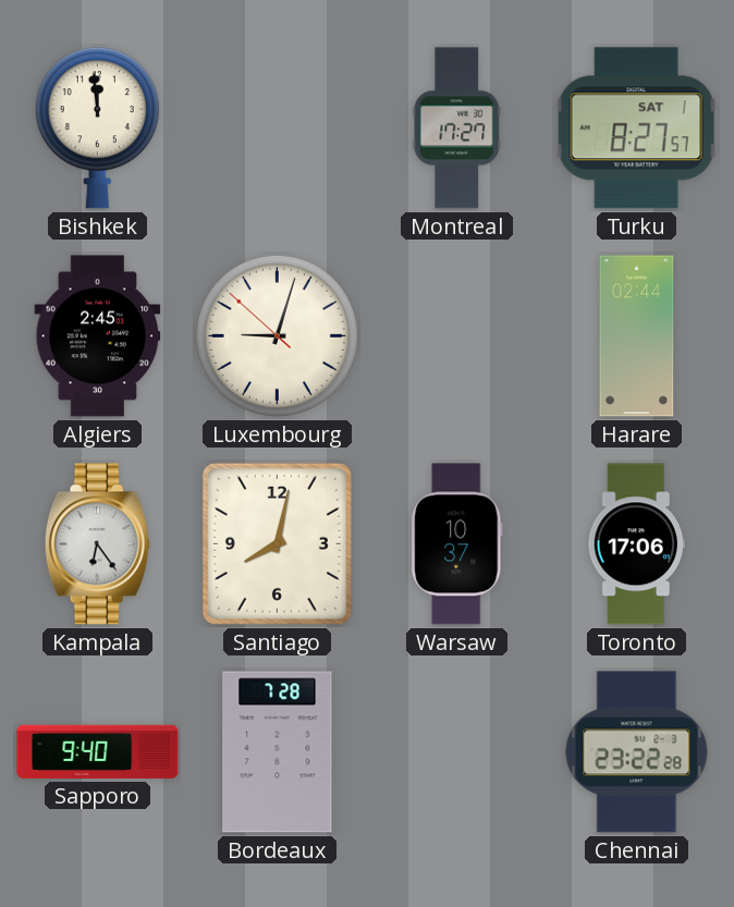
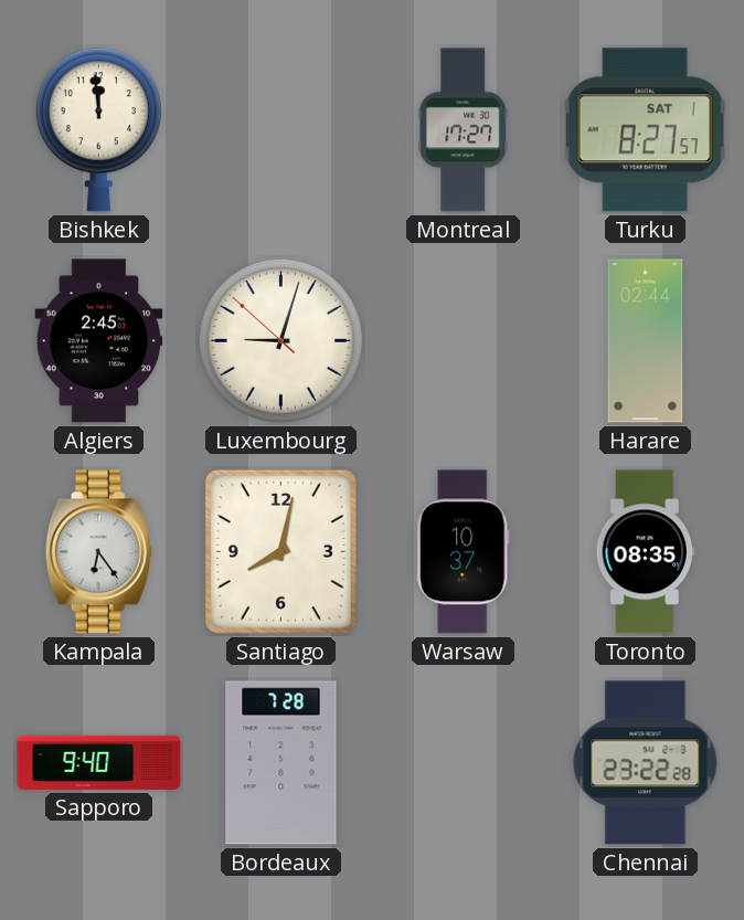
Toronto: 17:06 -> 08:35 (645, 552)
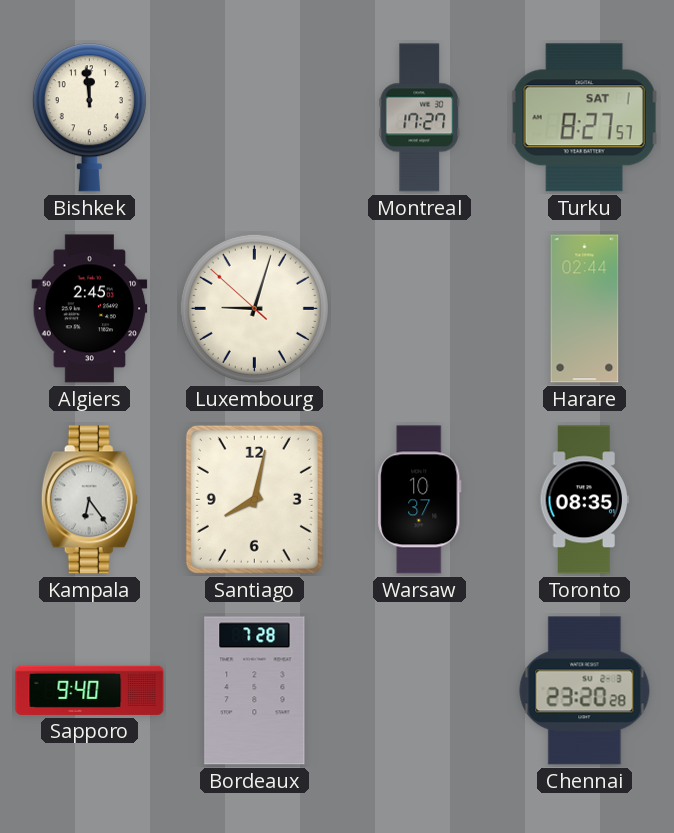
Chennai: 23:22 -> 23:20 (585, 691)
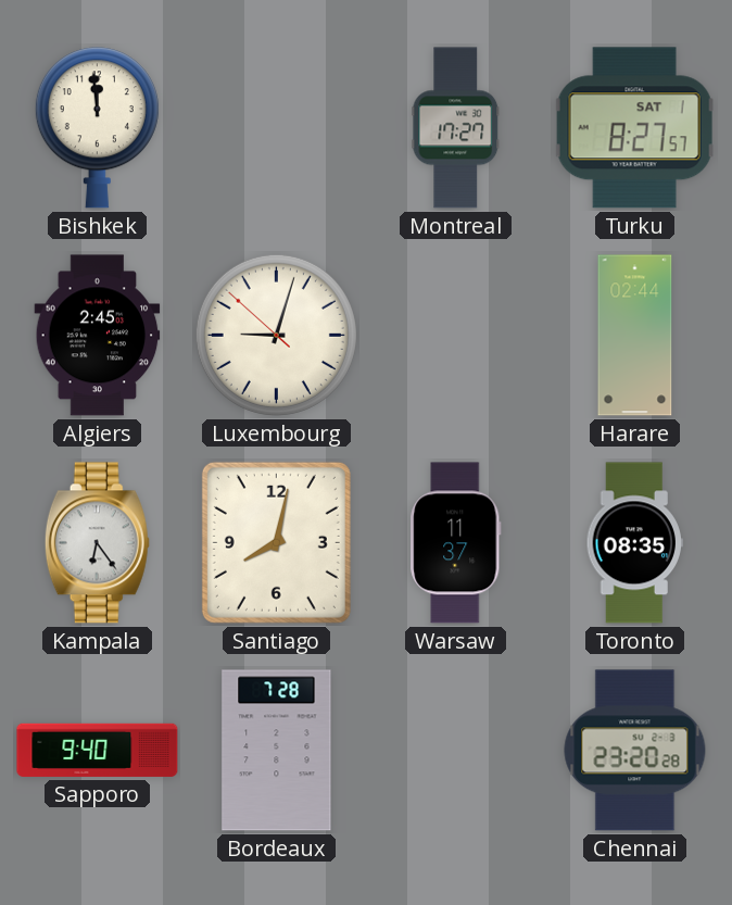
Warsaw: 10:37 -> 11:37 (456, 543)
